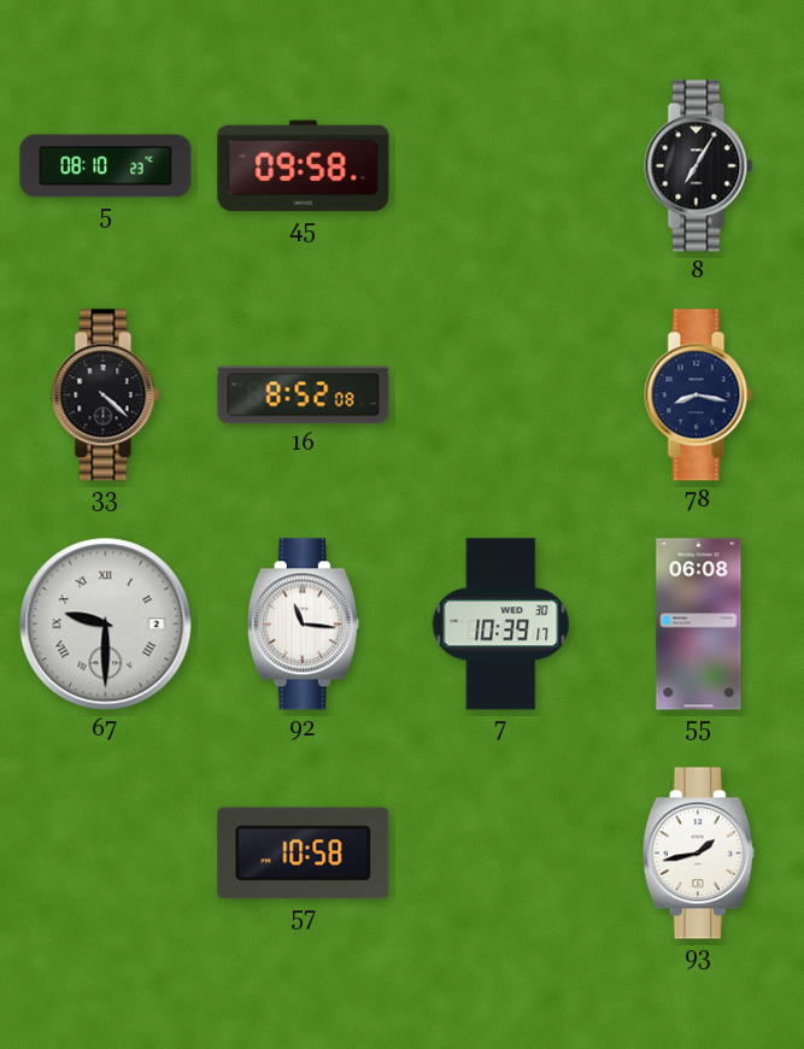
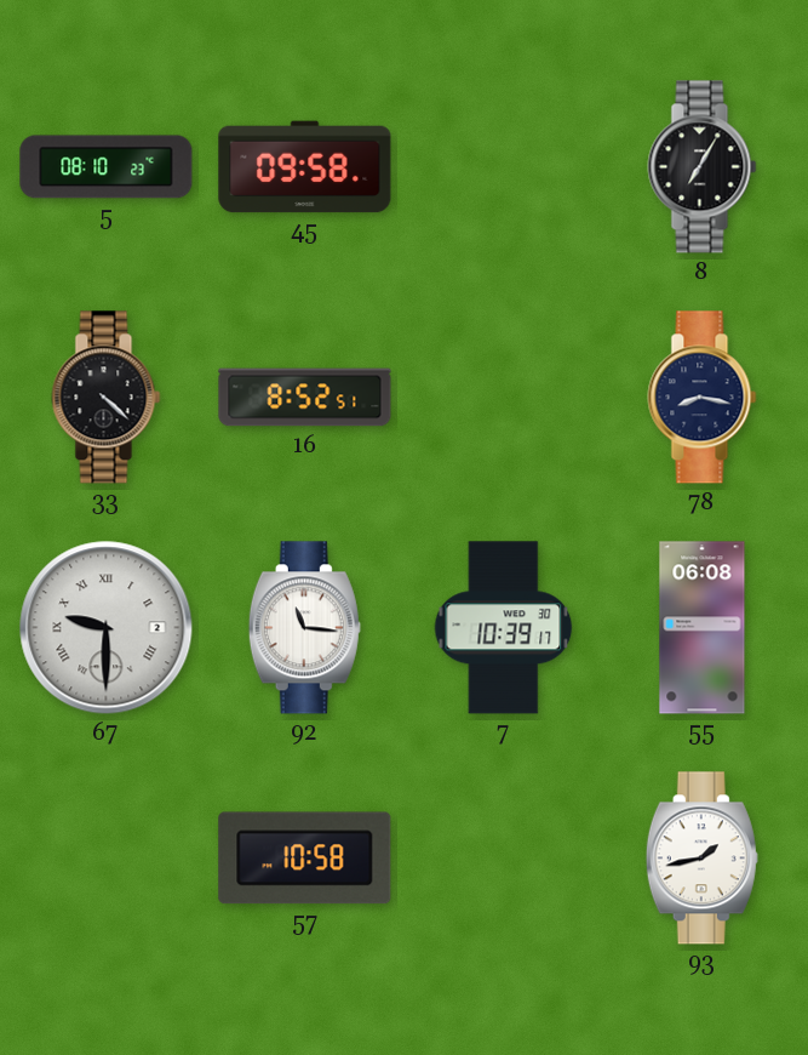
16: 8:52:08 -> 8:52:51 (305, 398)
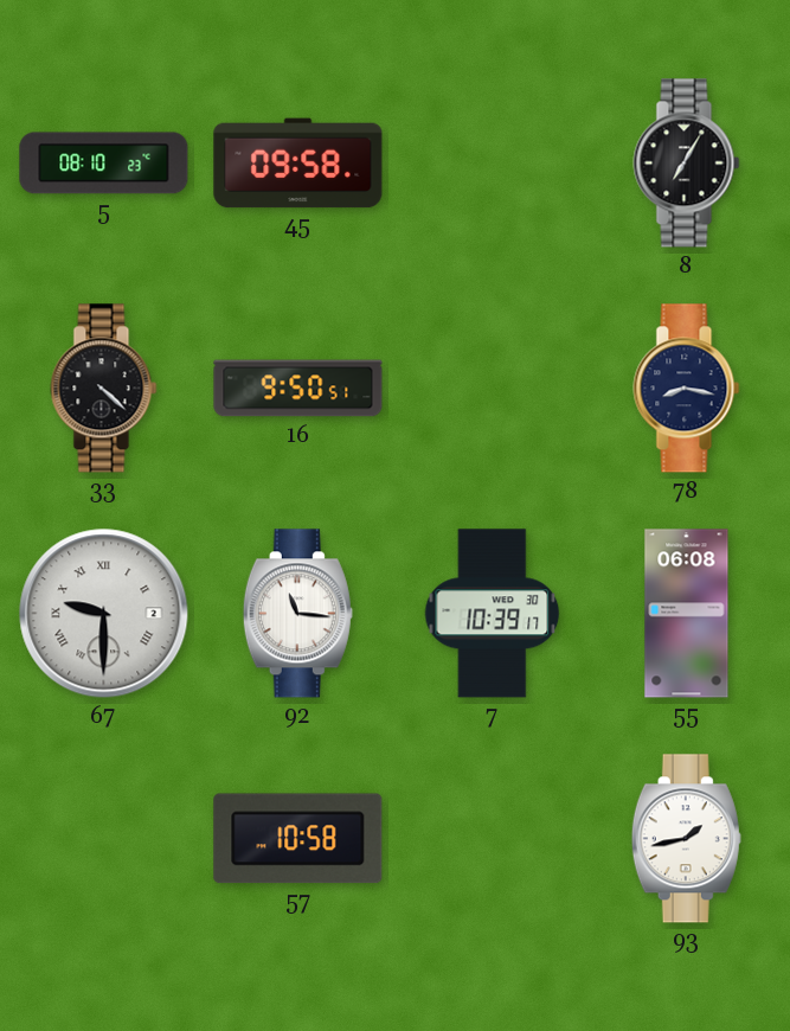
16: 8:52 -> 9:50 (298, 389)
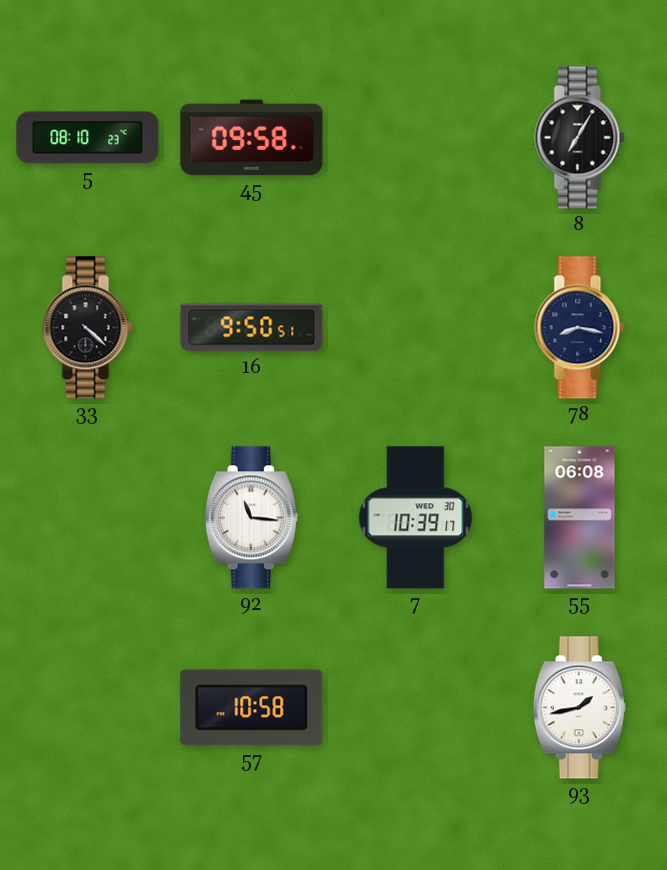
67: 9:30 -> none (104, 614)
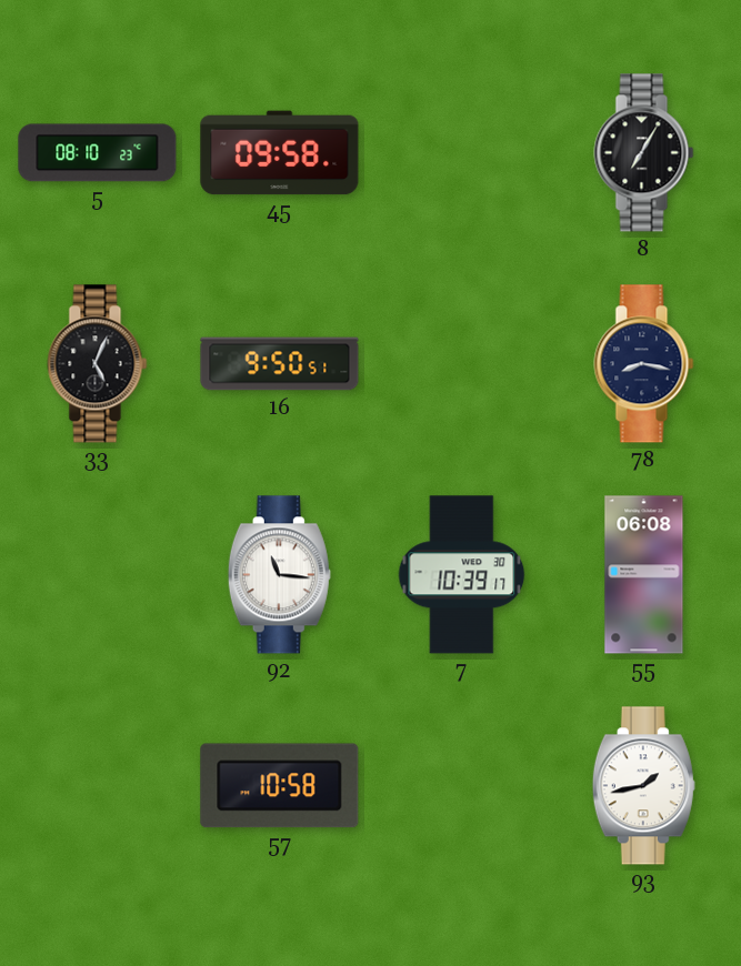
33: 4:22 -> 5:04 (98, 364)
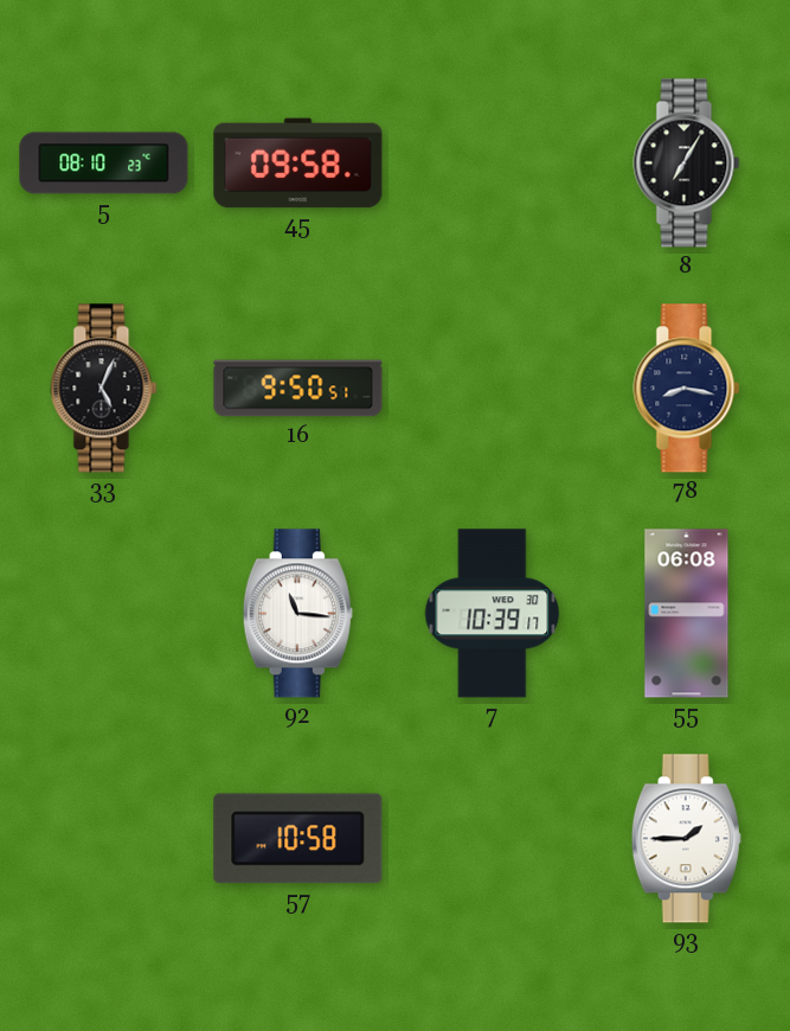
93: 1:43 -> 1:45 (686, 839)
